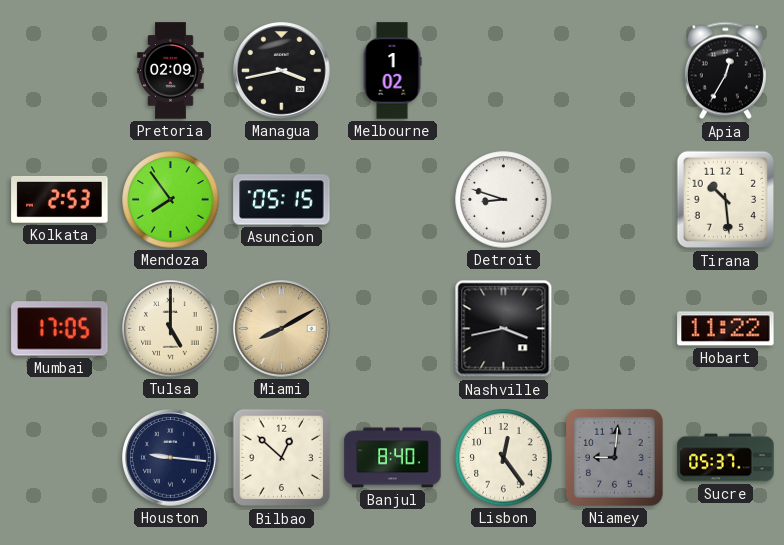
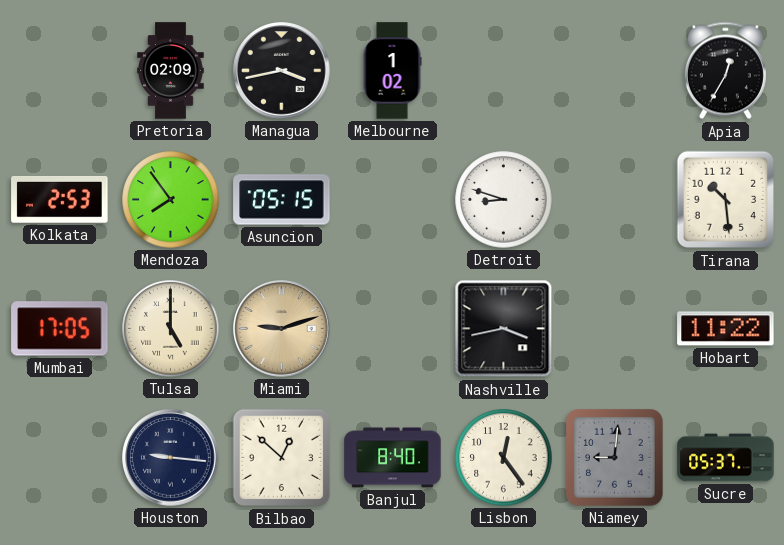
Miami: 8:10 -> 9:12 (282, 329)
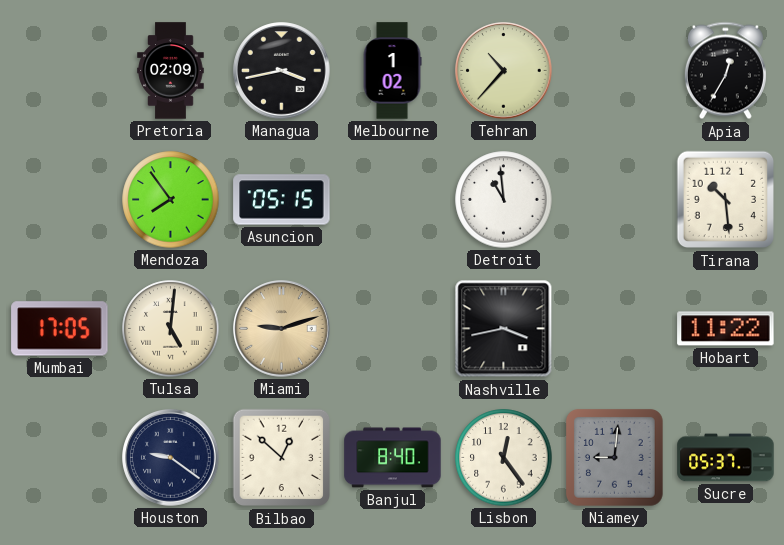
Tehran: none -> 10:37 (504, 71)
Kolkata: 2:53 -> none (60, 199)
Detroit: 8:48 -> 10:59 (504, 200)
Tulsa: 5:00 -> 5:01 (171, 329)
Houston: 9:16 -> 9:21 (171, 458)
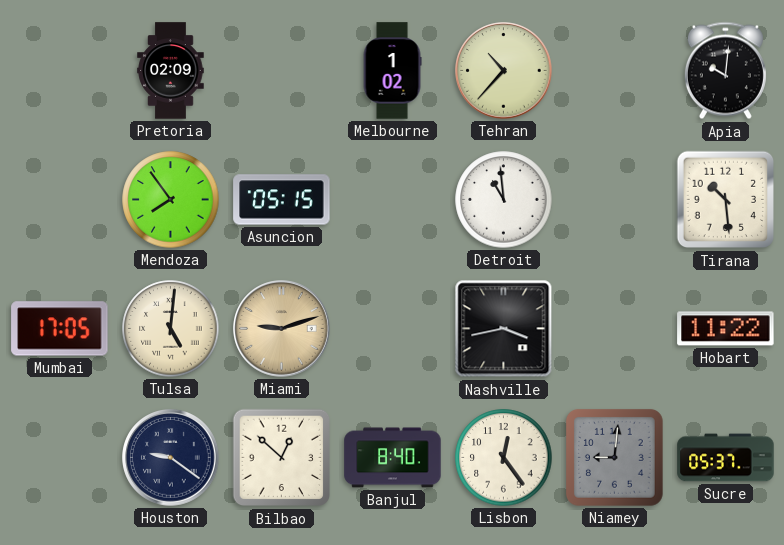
Managua: 3:43 -> none (282, 71)
Apia: 12:35 -> 10:01 (725, 71)
